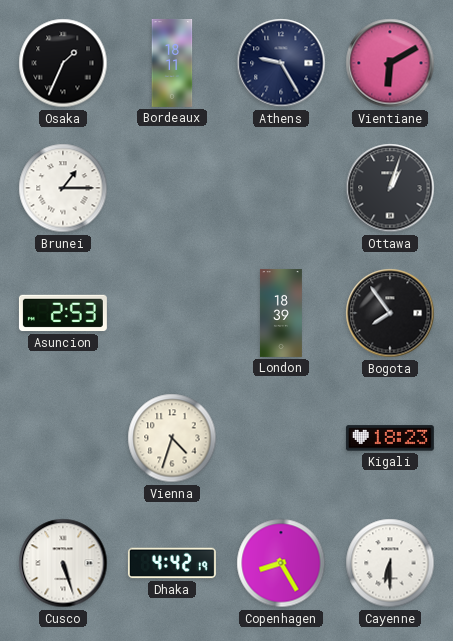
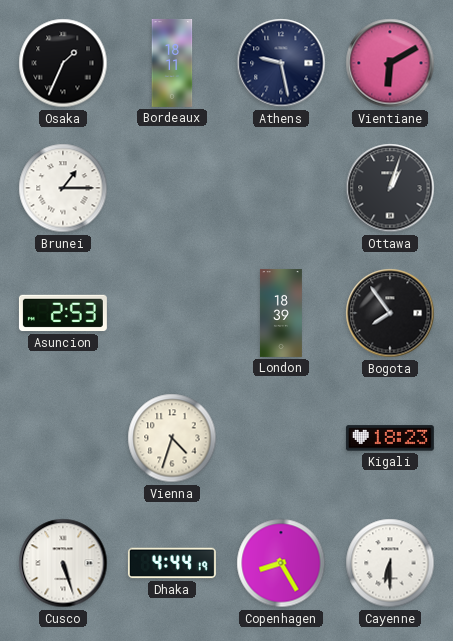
Athens: 9:25 -> 9:28 (281, 63)
Dhaka: 4:42 -> 4:44 (172, 563)
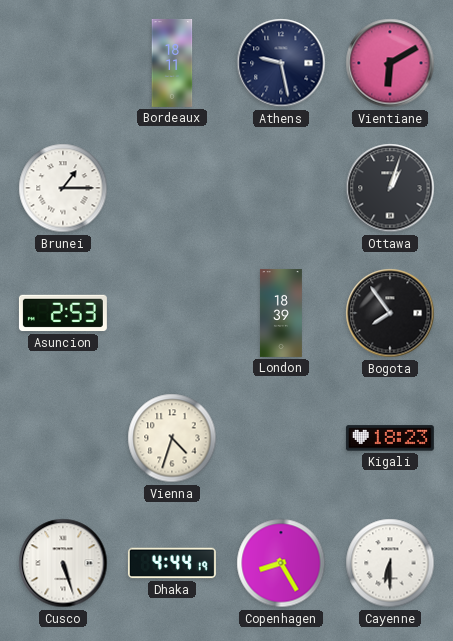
Osaka: 1:34 -> none (63, 63)
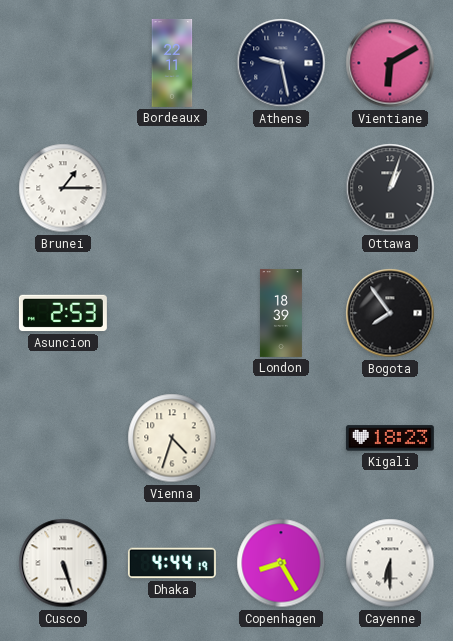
Bordeaux: 18:11 -> 22:11 (172, 63)
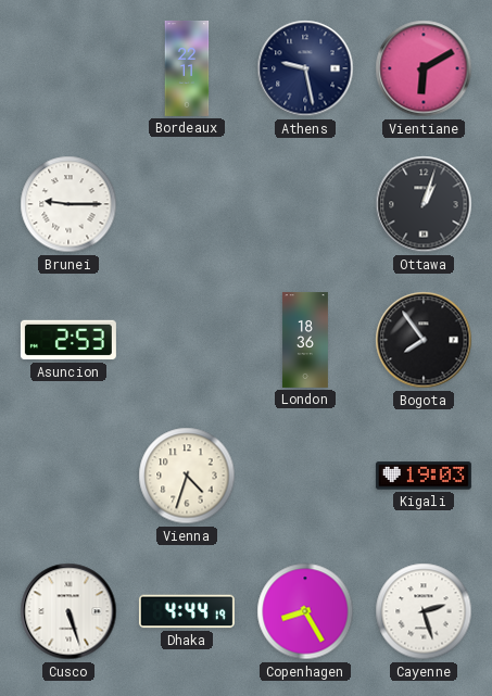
Brunei: 1:15 -> 9:15 (68, 204)
London: 18:39 -> 18:36 (305, 340)
Kigali: 18:23 -> 19:03 (424, 476)
Cayenne: 6:30 -> 2:27 (424, 611)
